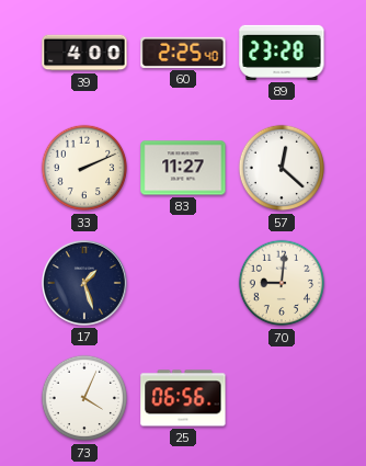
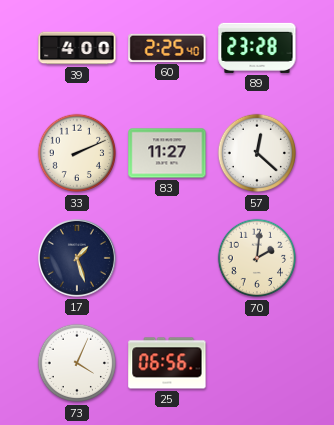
70: 9:01 -> 2:01 (257, 258)
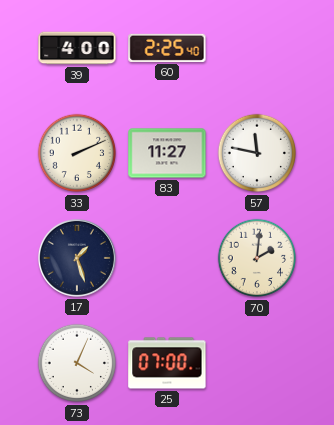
89: 23:28 -> none (257, 48)
57: 12:22 -> 11:47 (257, 153)
25: 06:56 -> 07:00 (167, 363)
